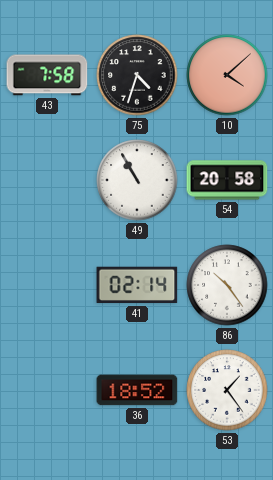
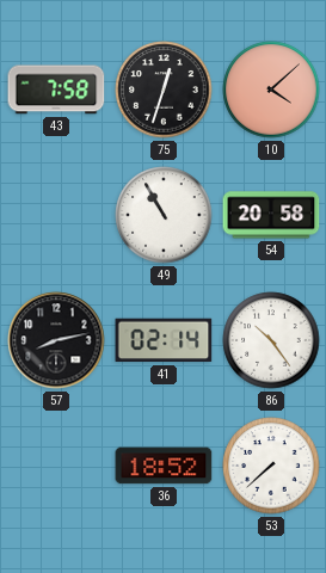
75: 4:33 -> 12:33 (164, 90)
57: none -> 8:13 (56, 340)
53: 1:24 -> 7:38 (271, 466)
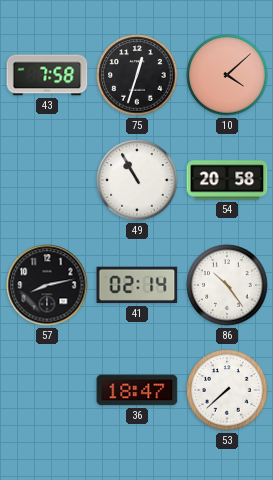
36: 18:52 -> 18:47 (137, 390)
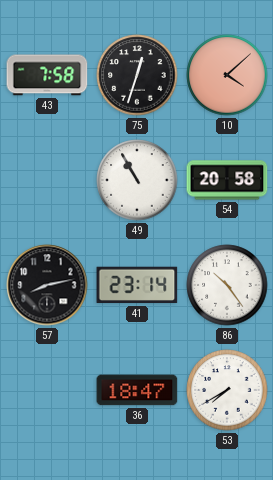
41: 02:14 -> 23:14 (137, 285)
53: 7:38 -> 7:40 (227, 390)
